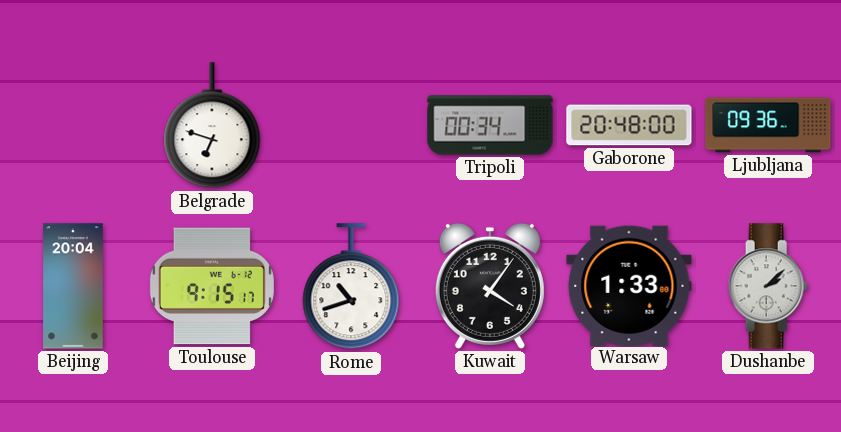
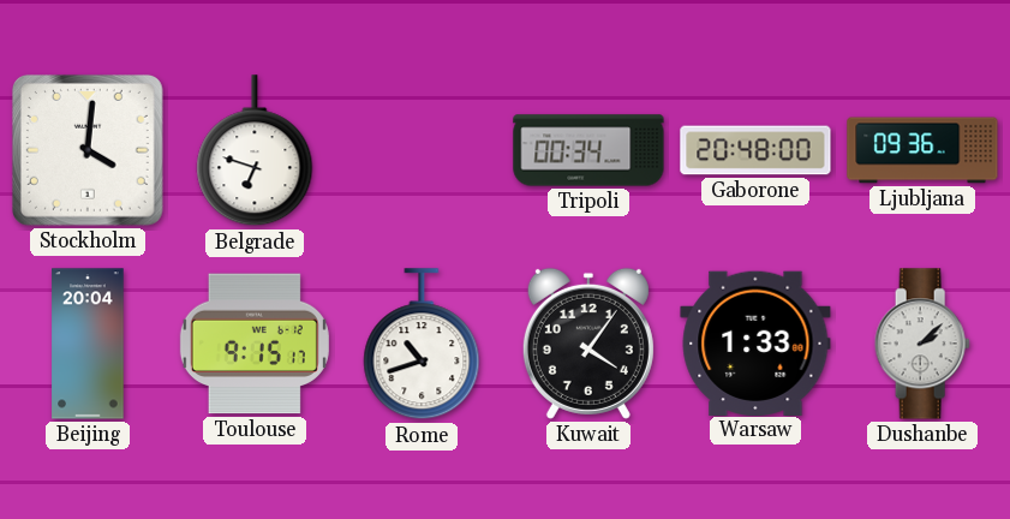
Stockholm: none -> 4:01 (88, 150)
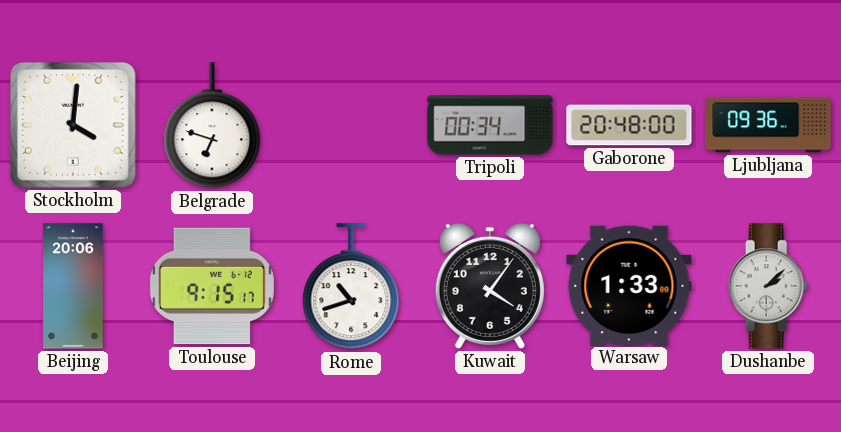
Beijing: 20:04 -> 20:06 (73, 286)
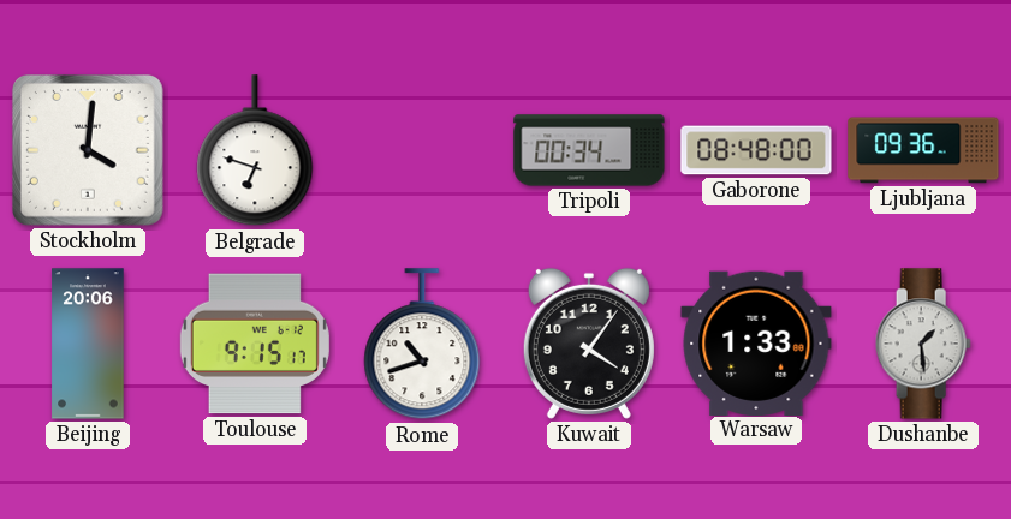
Gaborone: 20:48 -> 08:48 (756, 150)
Dushanbe: 2:08 -> 1:29 (923, 344)
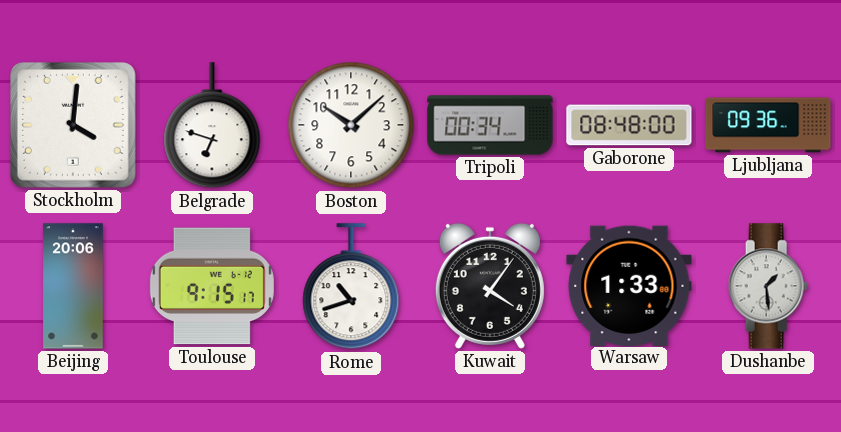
Boston: none -> 10:08 (351, 125)
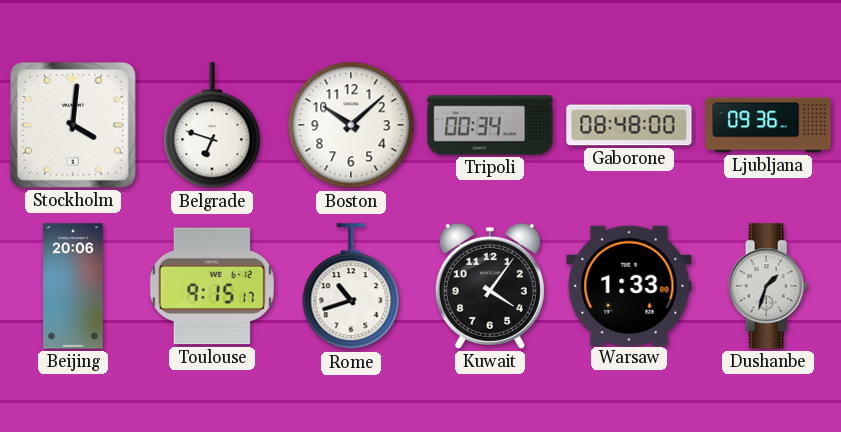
Dushanbe: 1:29 -> 1:33 (768, 286)
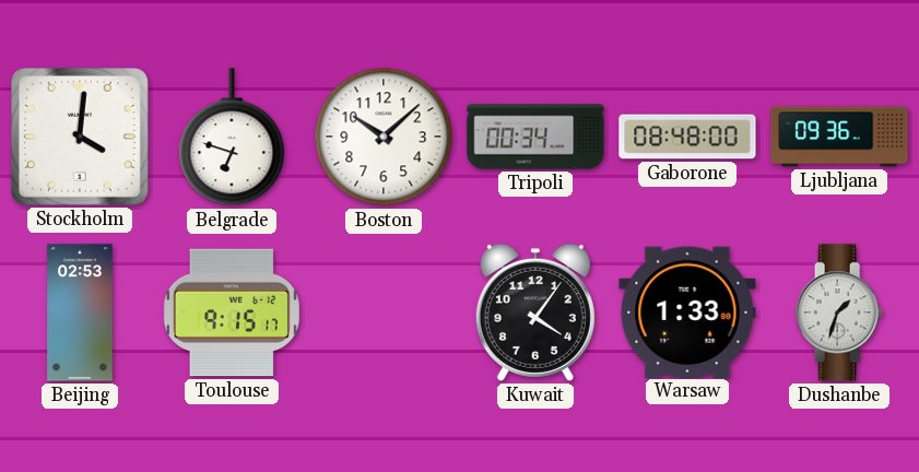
Beijing: 20:06 -> 02:53 (80, 312)
Rome: 10:42 -> none (351, 287)
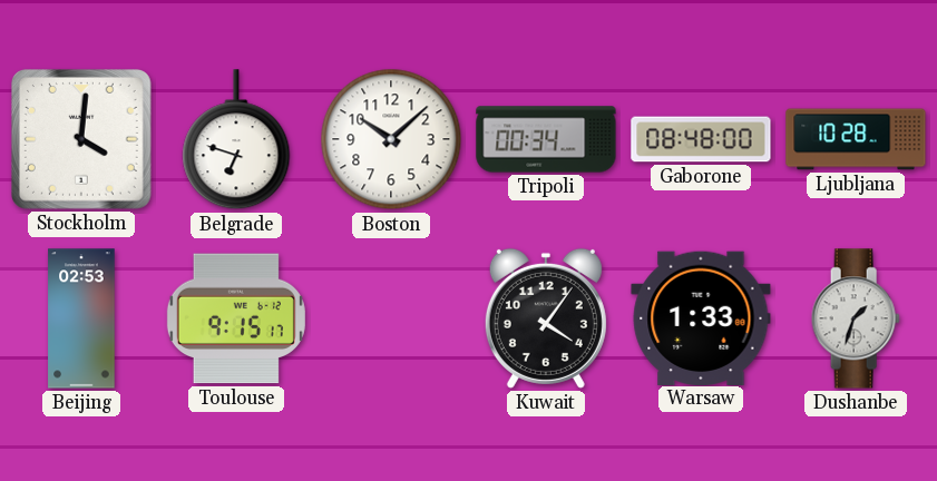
Ljubljana: 09:36 -> 10:28 (856, 139)
